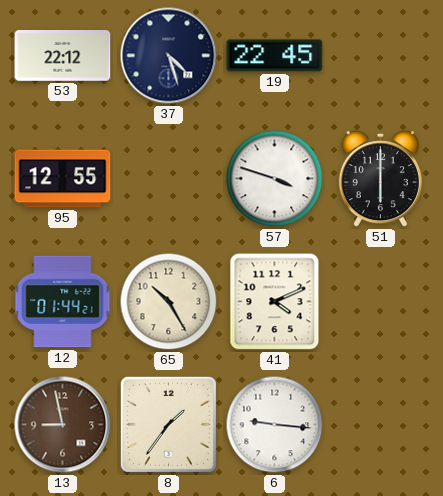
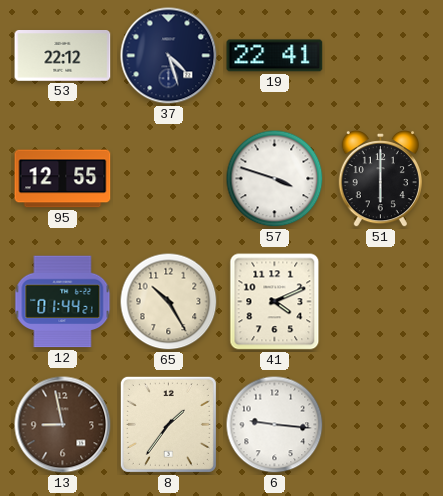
19: 22:45 -> 22:41 (275, 56)
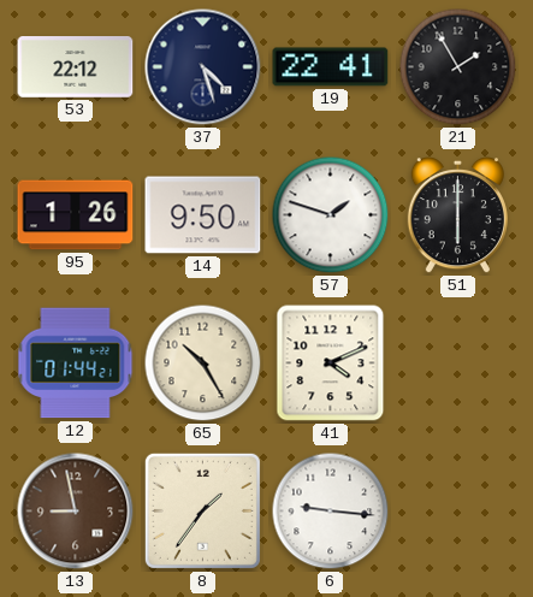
21: none -> 1:55 (458, 67)
95: 12:55 -> 1:26 (76, 215)
14: none -> 9:50 (203, 215)
57: 3:48 -> 1:48 (331, 215)
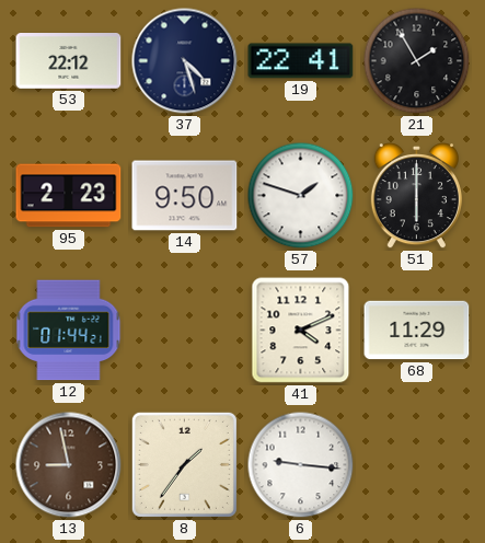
95: 1:26 -> 2:23 (69, 196)
65: 10:25 -> none (203, 363)
68: none -> 11:29 (417, 331)
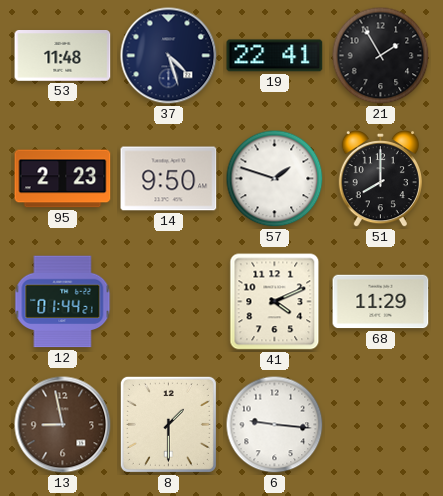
53: 22:12 -> 11:48 (63, 56)
51: 6:00 -> 8:00 (380, 179)
8: 1:36 -> 1:30 (168, 424)
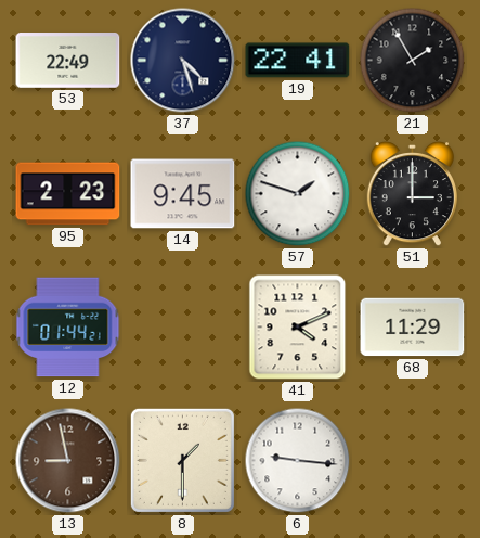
53: 11:48 -> 22:49 (68, 61)
14: 9:50 -> 9:45 (183, 194)
51: 8:00 -> 3:00 (412, 194)
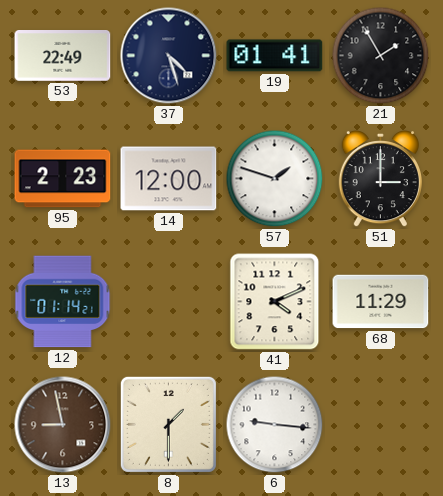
19: 22:41 -> 01:41 (275, 56)
14: 9:45 -> 12:00 (169, 179)
12: 01:44 -> 01:14 (63, 302)
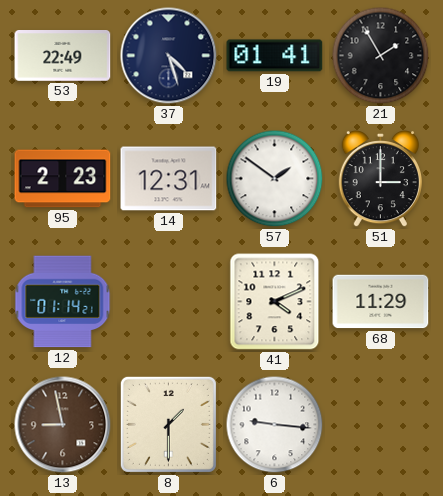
14: 12:00 -> 12:31 (169, 179)
57: 1:48 -> 1:51 (275, 179)
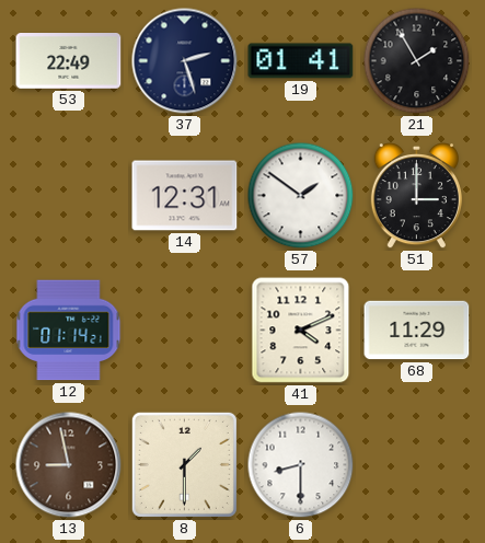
37: 4:27 -> 2:27 (185, 61)
95: 2:23 -> none (63, 179)
6: 9:16 -> 8:30 (301, 465)
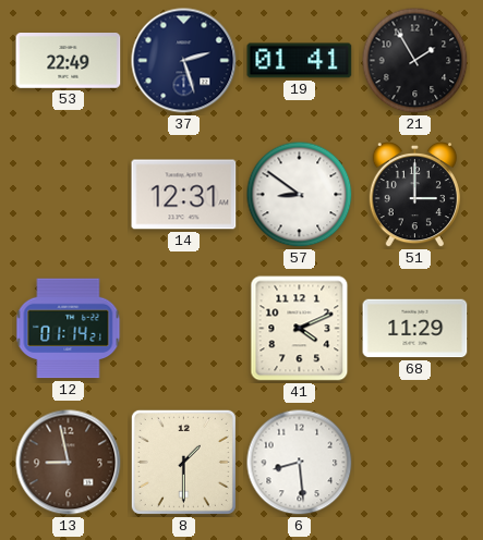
57: 1:51 -> 8:51 (300, 195)
6: 8:30 -> 8:29 (300, 463)
